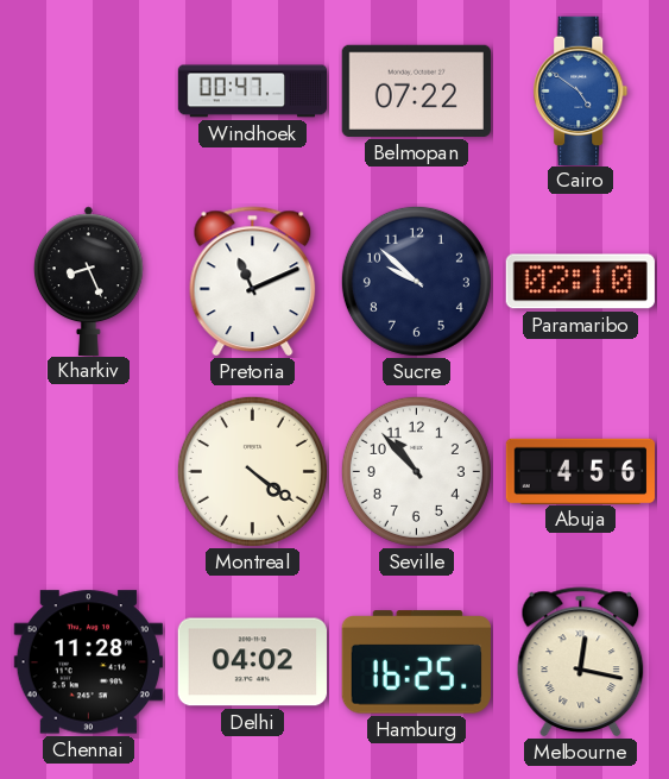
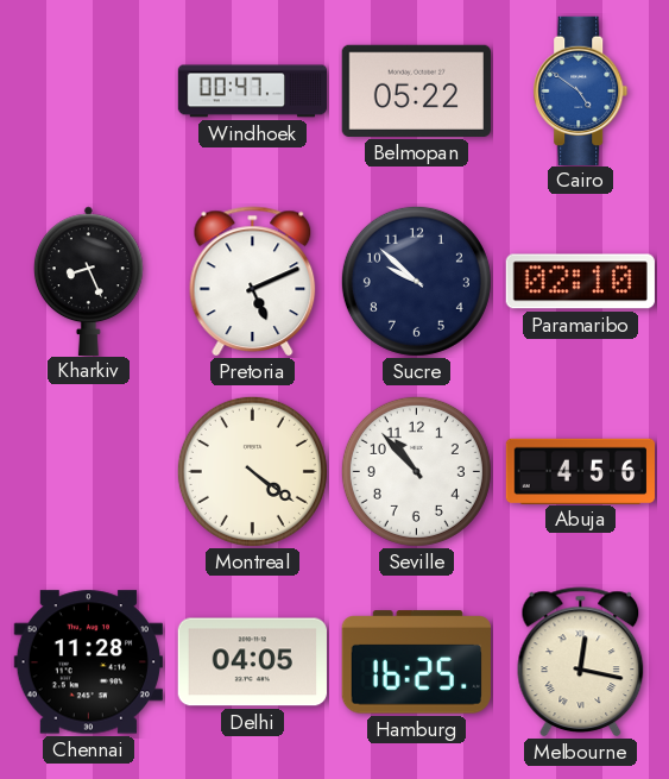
Belmopan: 07:22 -> 05:22 (416, 90)
Pretoria: 11:11 -> 5:11 (253, 282)
Delhi: 04:02 -> 04:05 (252, 662)
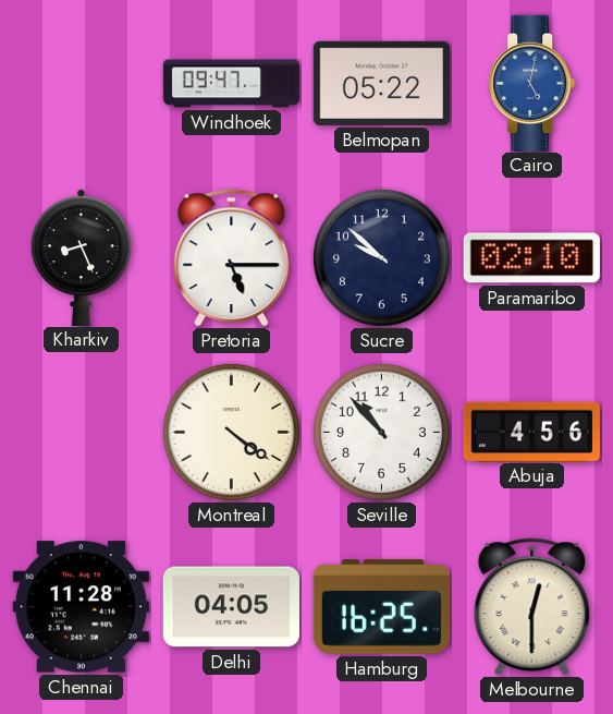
Windhoek: 00:47 -> 09:47 (232, 84)
Cairo: 4:51 -> 5:02 (532, 83)
Pretoria: 5:11 -> 5:15 (232, 258)
Melbourne: 12:17 -> 12:30 (532, 607)
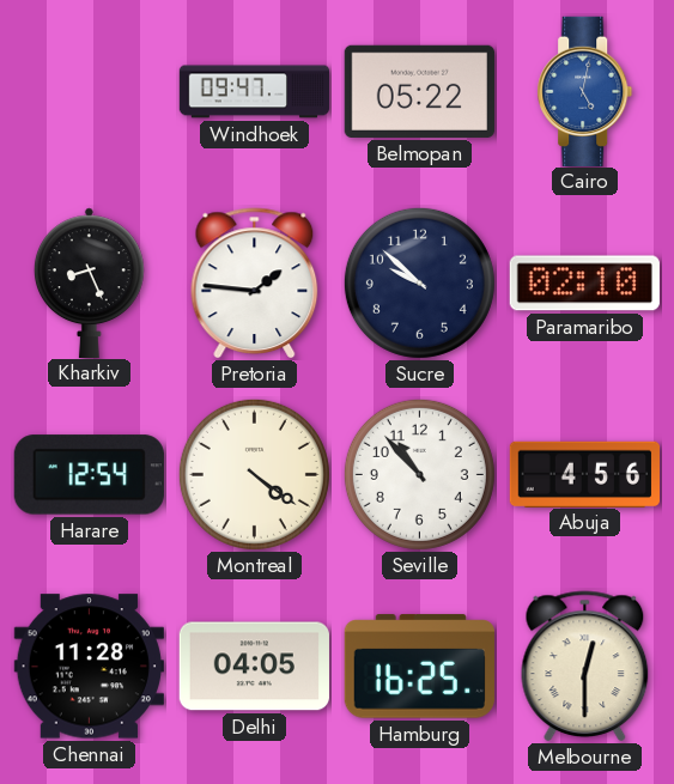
Pretoria: 5:15 -> 1:46 (255, 284)
Harare: none -> 12:54 (89, 475)
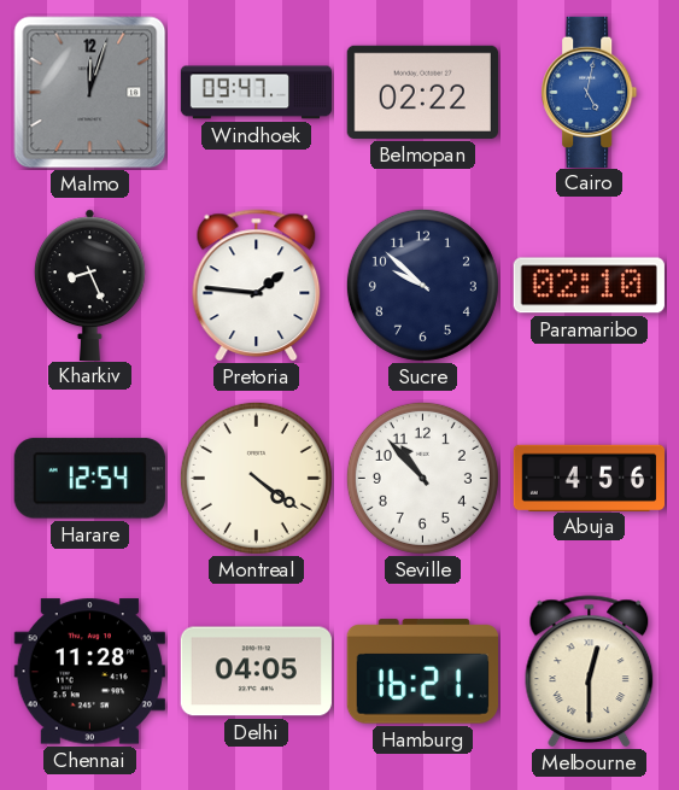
Malmo: none -> 12:03 (90, 93)
Belmopan: 05:22 -> 02:22 (422, 92)
Hamburg: 16:25 -> 16:21 (422, 672)
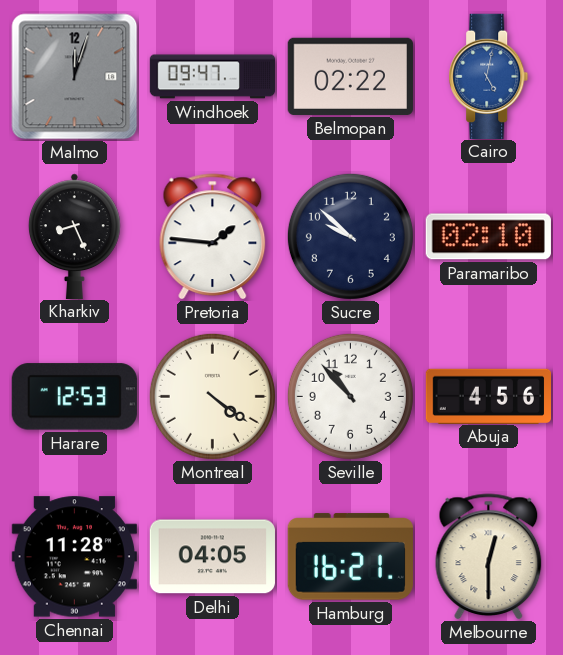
Harare: 12:54 -> 12:53 (74, 397)
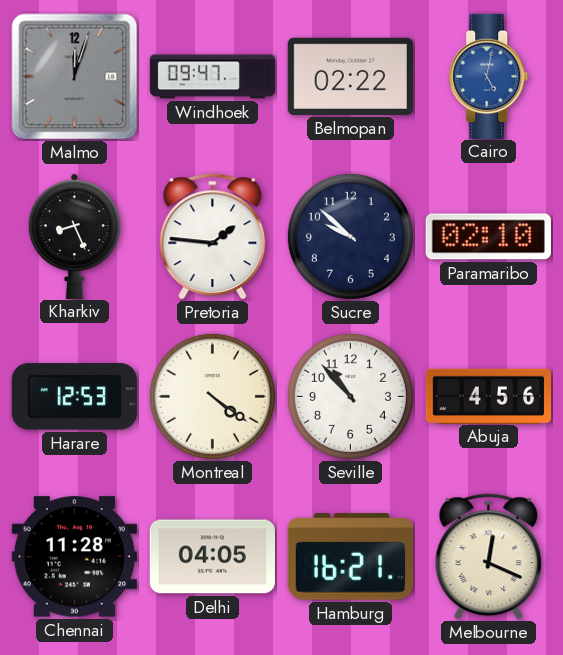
Melbourne: 12:30 -> 12:19 (489, 557)
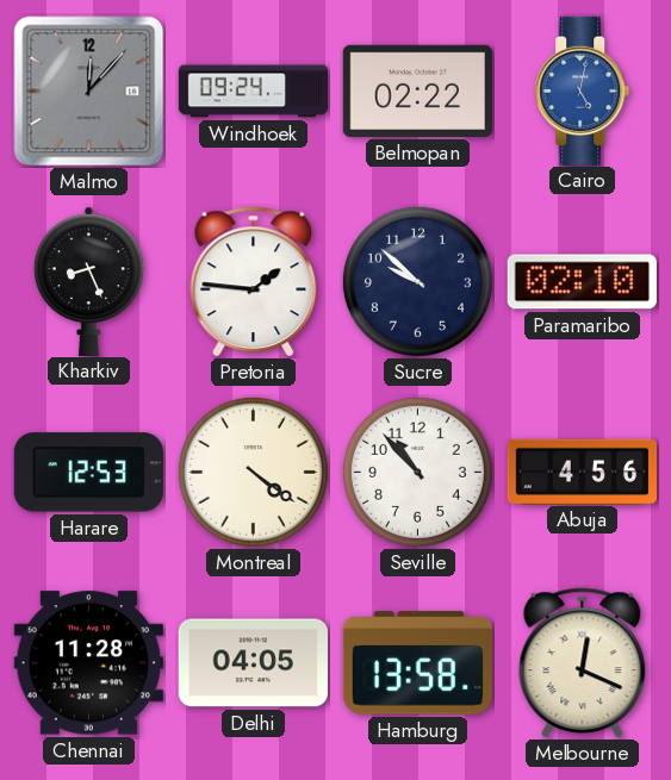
Malmo: 12:03 -> 12:07 (89, 92)
Windhoek: 09:47 -> 09:24 (254, 92)
Hamburg: 16:21 -> 13:58 (417, 663)
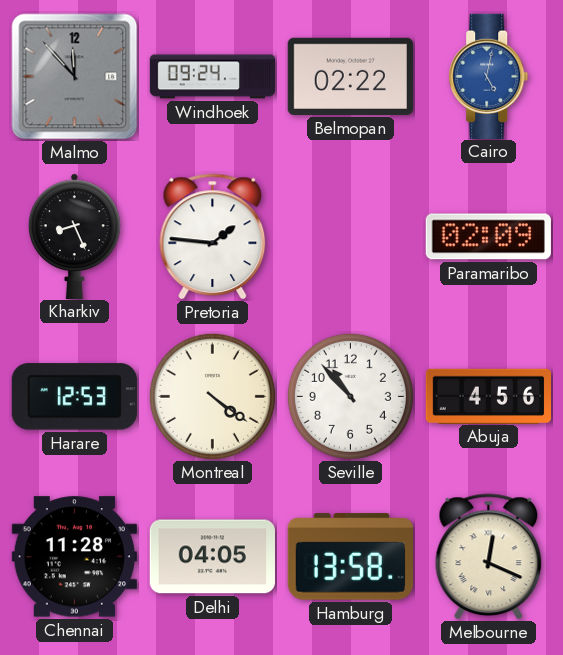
Malmo: 12:07 -> 11:53 (75, 77)
Sucre: 9:52 -> none (417, 281)
Paramaribo: 02:10 -> 02:09 (488, 237)
